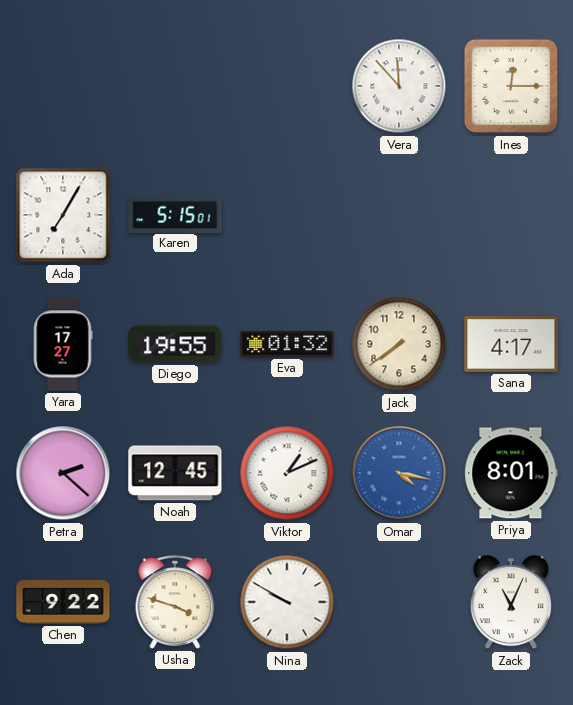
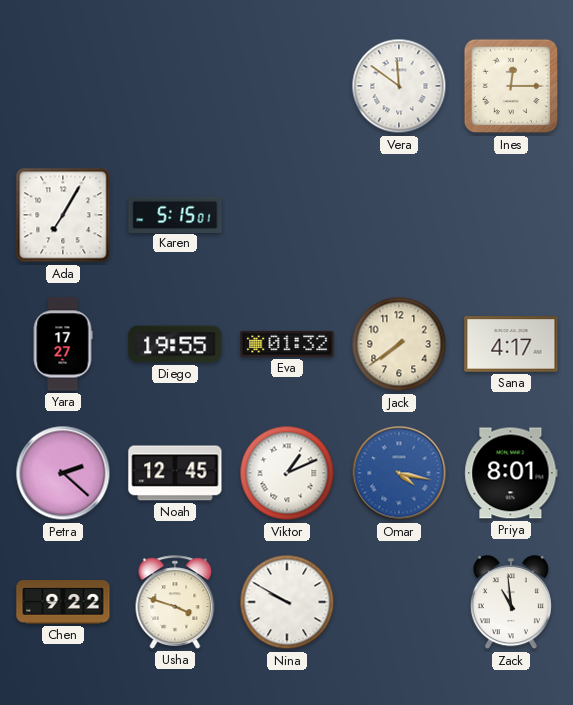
Vera: 11:53 -> 11:51 (399, 86)
Zack: 11:04 -> 10:59 (511, 603)
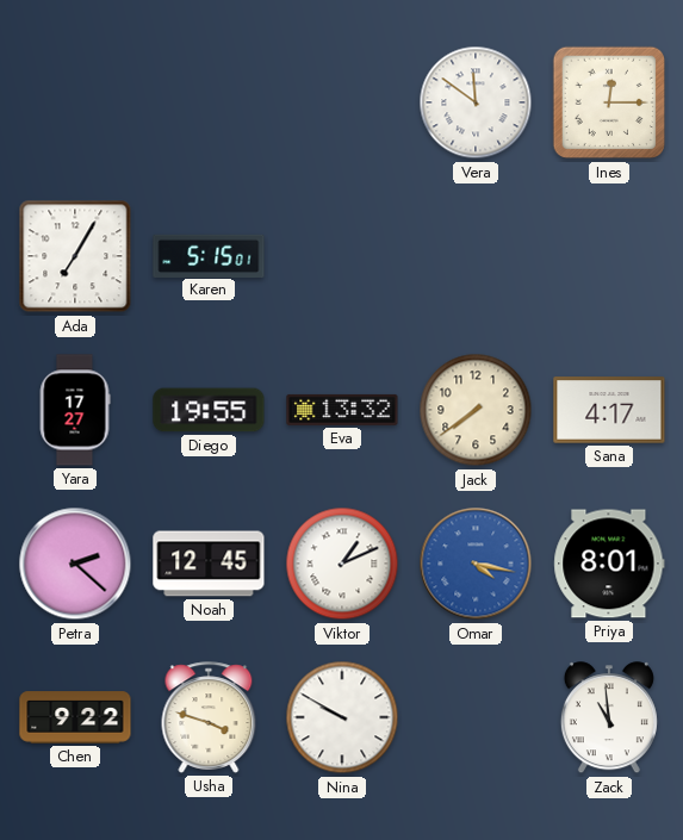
Eva: 01:32 -> 13:32 (342, 410)
